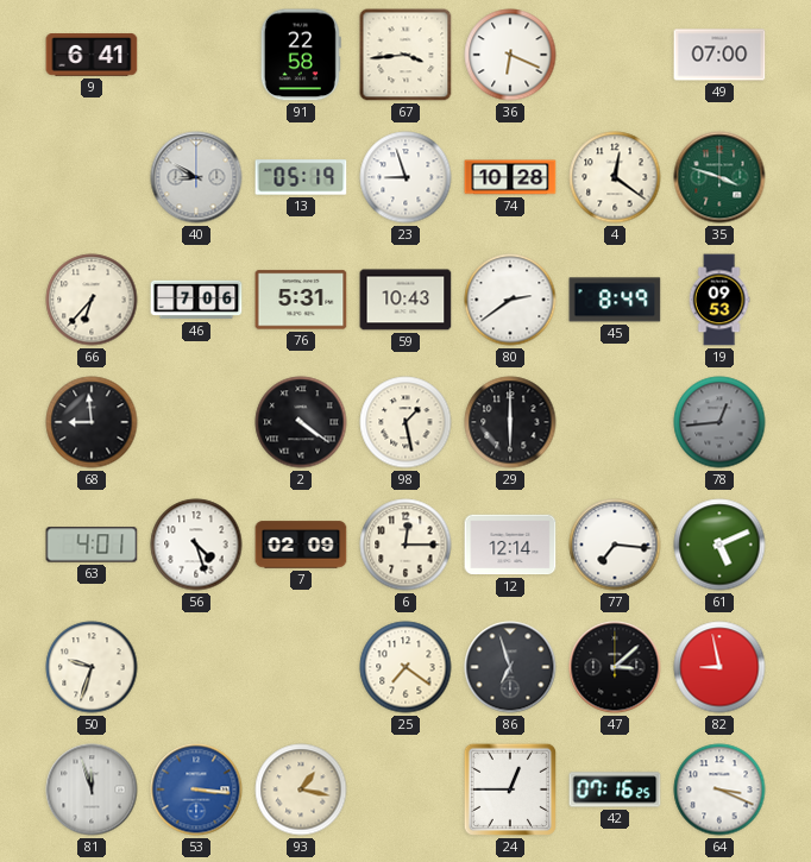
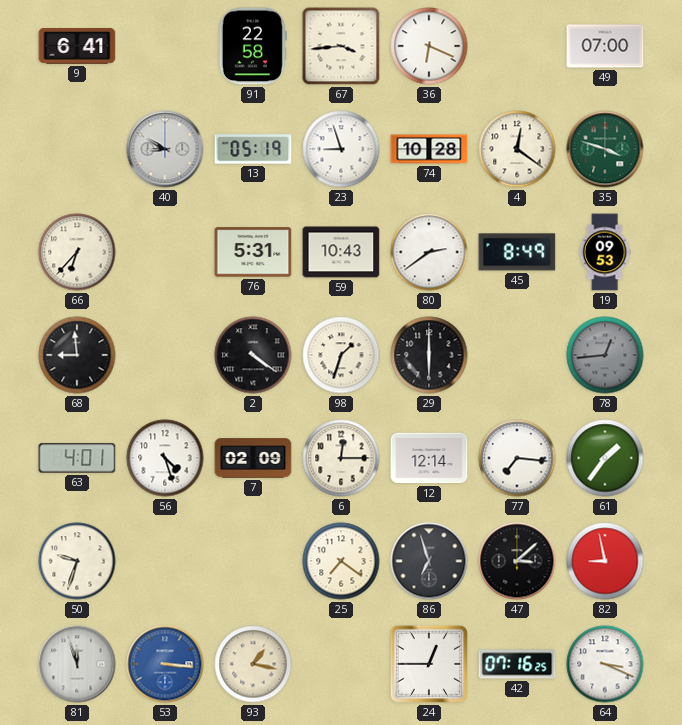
46: 7:06 -> none (196, 300)
98: 1:28 -> 1:33 (341, 355)
61: 5:11 -> 1:36 (605, 458)
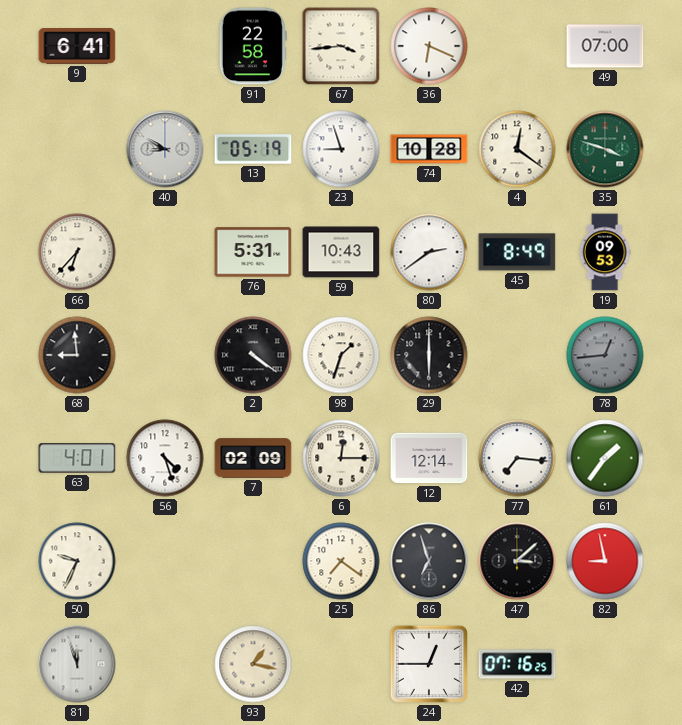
50: 9:33 -> 9:34 (77, 561)
53: 3:16 -> none (165, 664)
64: 3:19 -> none (605, 664)
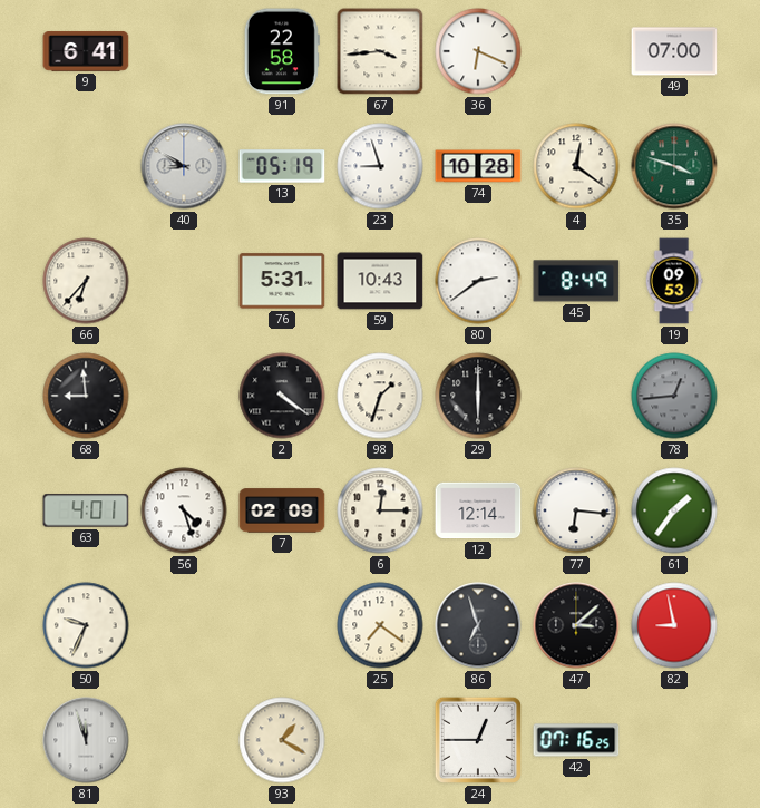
77: 7:16 -> 6:16 (576, 510)
93: 1:17 -> 1:20 (282, 740)
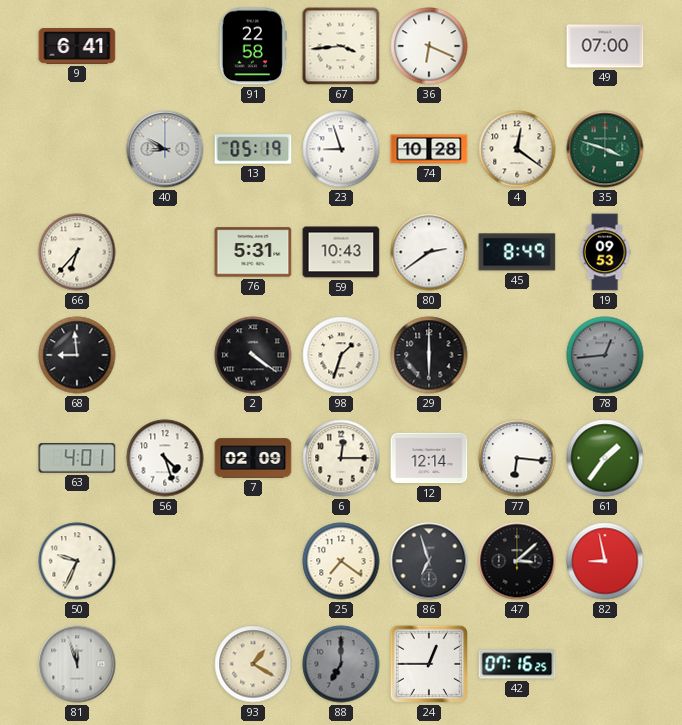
88: none -> 7:00 (341, 664)
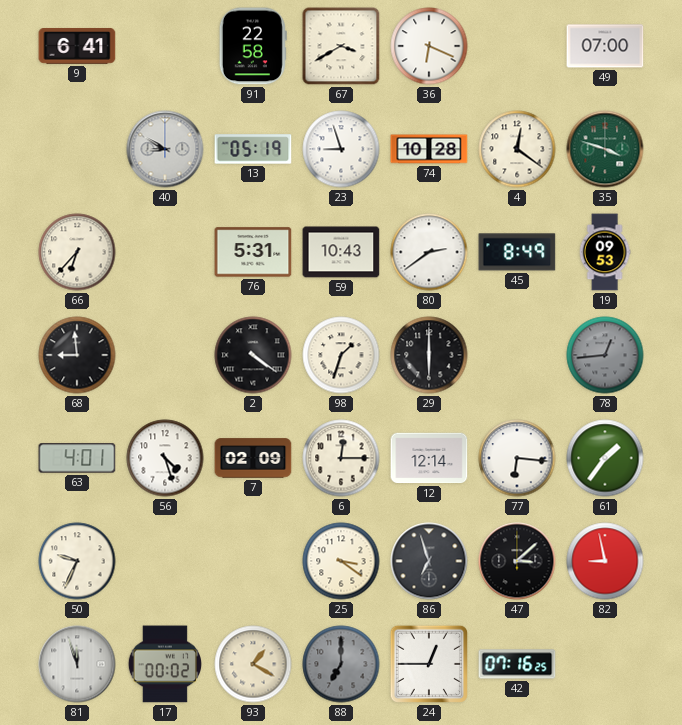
67: 3:44 -> 3:40 (341, 46)
25: 7:21 -> 3:21 (341, 561)
17: none -> 00:02 (165, 664)
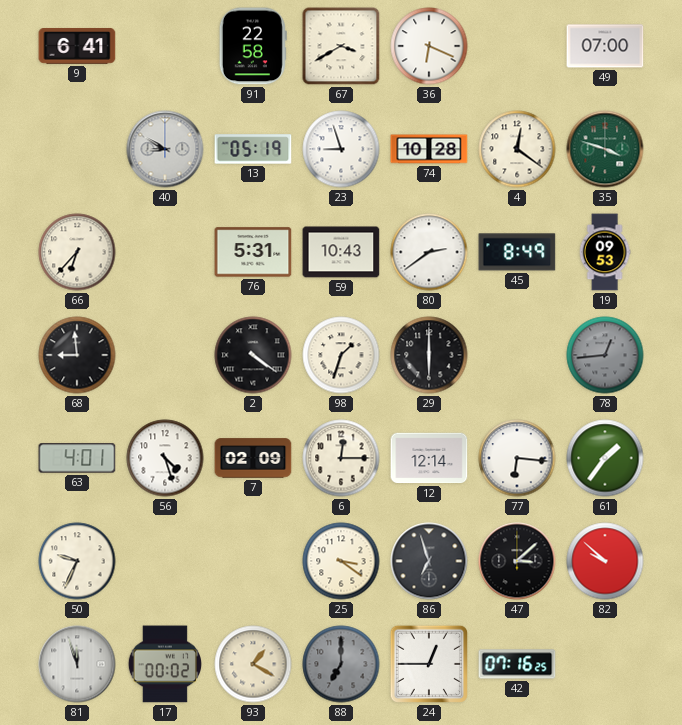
82: 8:58 -> 9:52 (605, 561)
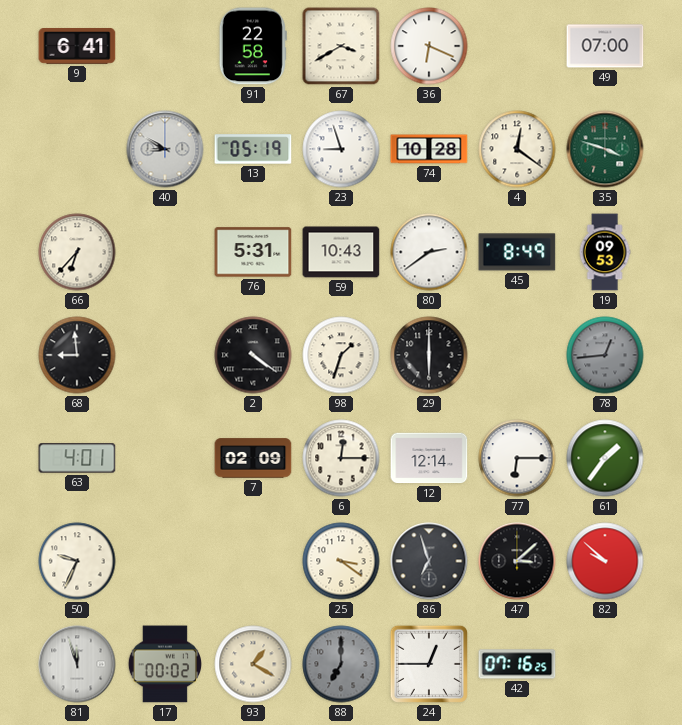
56: 4:27 -> none (165, 458)
77: 6:16 -> 6:15 (517, 458)
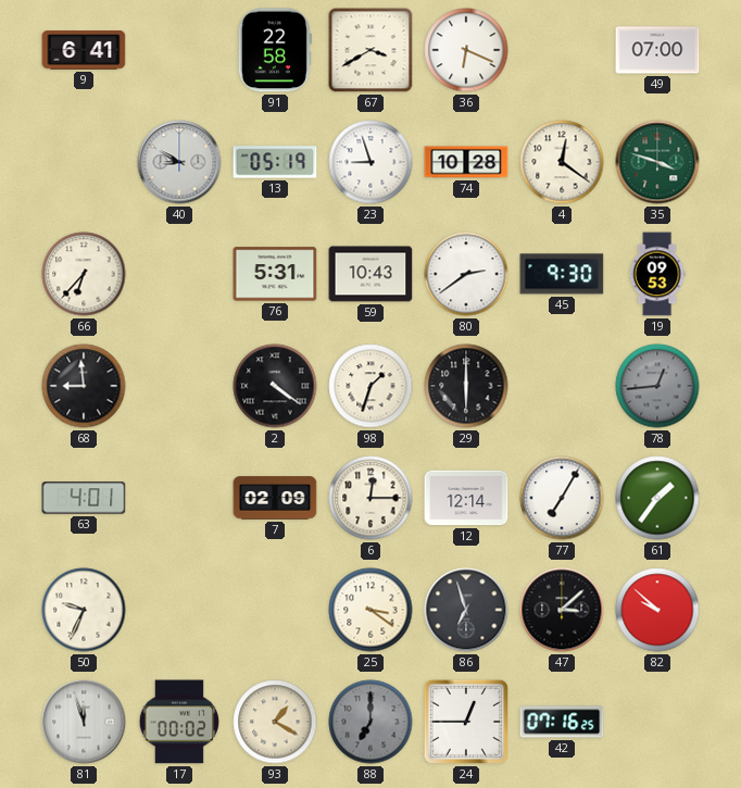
45: 8:49 -> 9:30 (562, 274)
77: 6:15 -> 7:05 (562, 498)
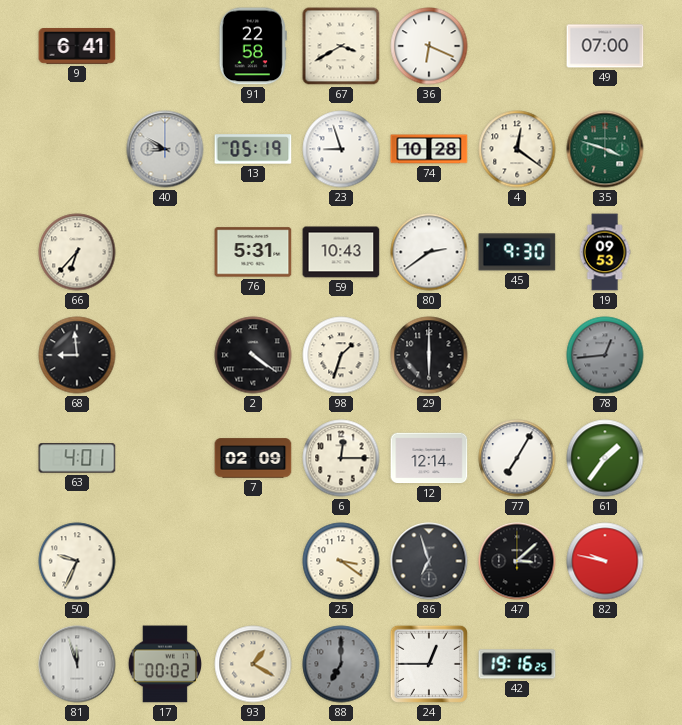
82: 9:52 -> 9:47 (605, 561)
42: 07:16 -> 19:16 (517, 664)
